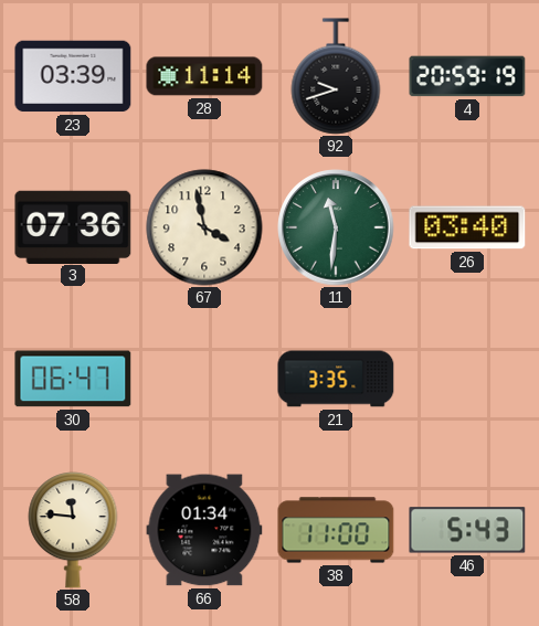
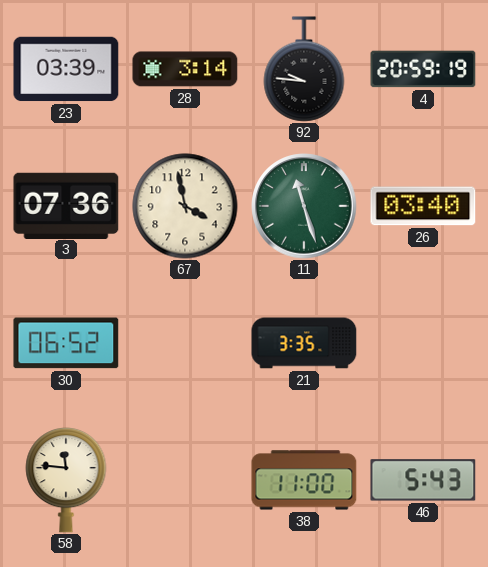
28: 11:14 -> 3:14 (185, 69)
92: 9:42 -> 9:46 (304, 69)
11: 11:31 -> 11:27 (304, 206)
30: 06:47 -> 06:52 (66, 343)
66: 01:34 -> none (204, 530)
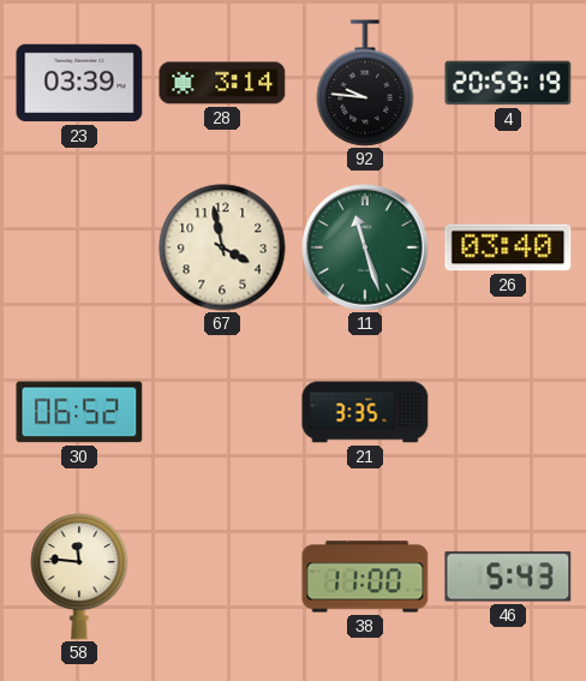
3: 07:36 -> none (66, 205)
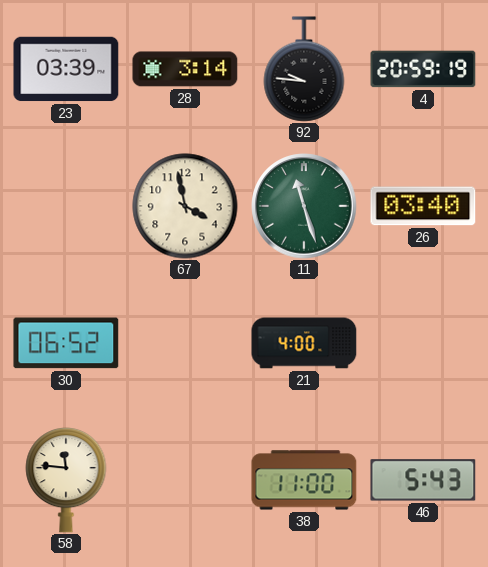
21: 3:35 -> 4:00 (304, 343)
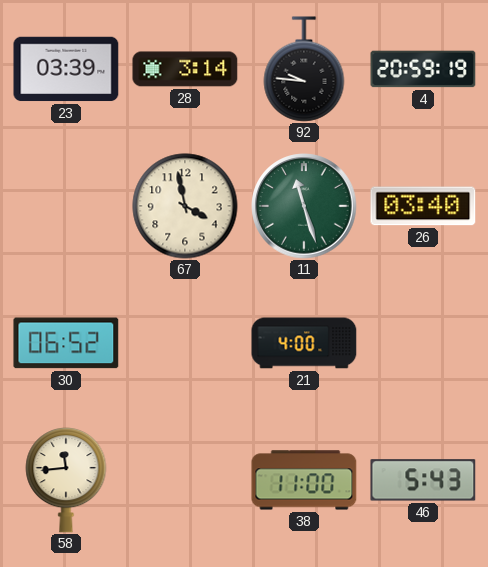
58: 11:46 -> 11:44 (66, 481)
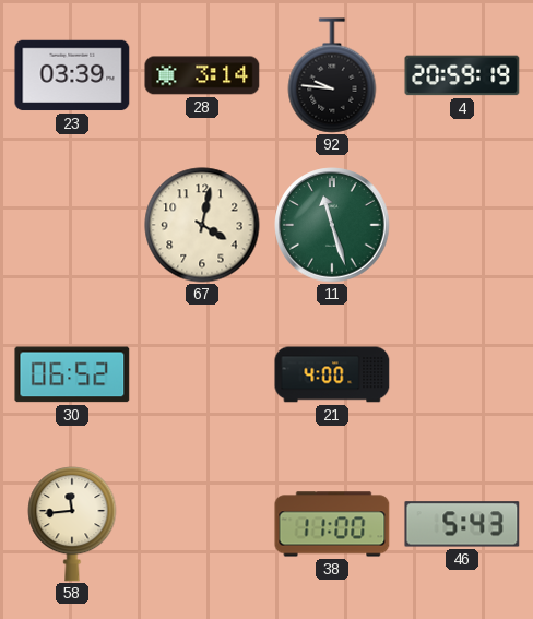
67: 3:58 -> 4:02 (202, 225)
26: 03:40 -> none (423, 206)
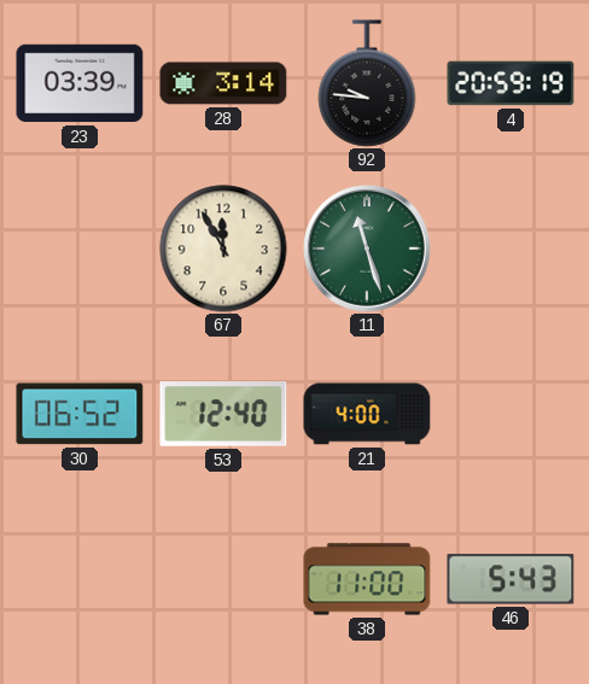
67: 4:02 -> 11:55 (223, 249)
53: none -> 12:40 (223, 414)
58: 11:44 -> none (72, 525)
